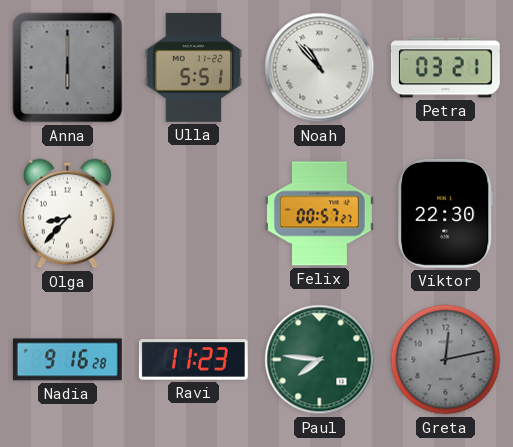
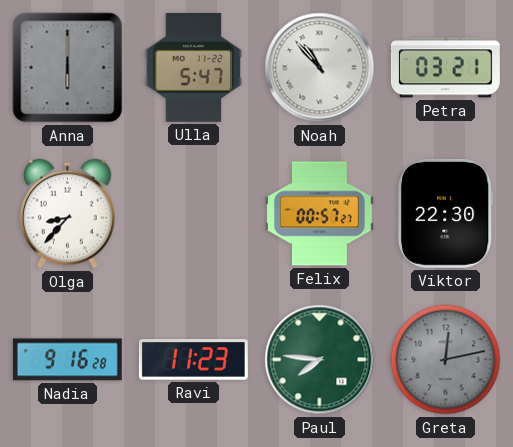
Ulla: 5:51 -> 5:47 (194, 67)
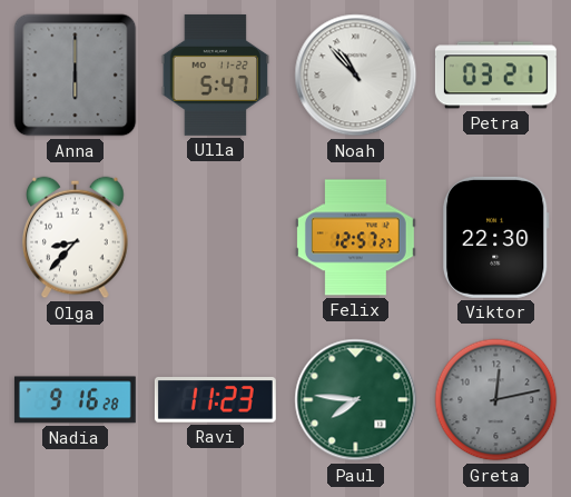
Felix: 00:57 -> 12:57 (355, 238)
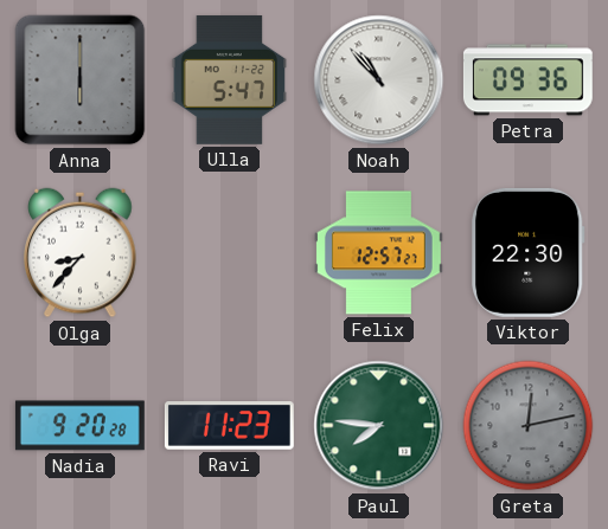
Petra: 03:21 -> 09:36 (527, 80)
Nadia: 9:16 -> 9:20 (79, 426)
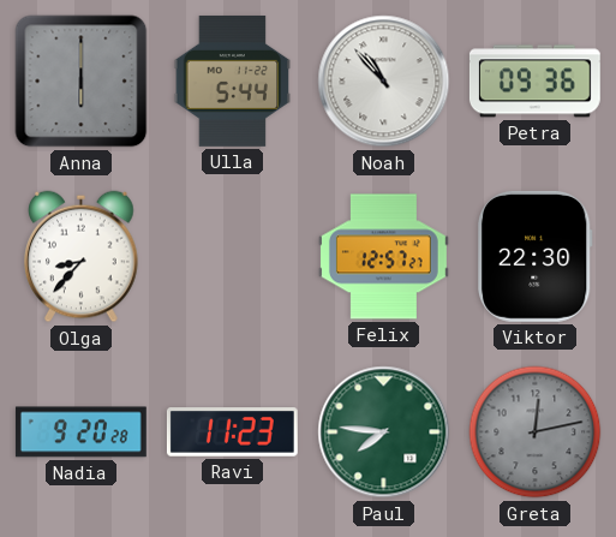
Ulla: 5:47 -> 5:44 (233, 80)
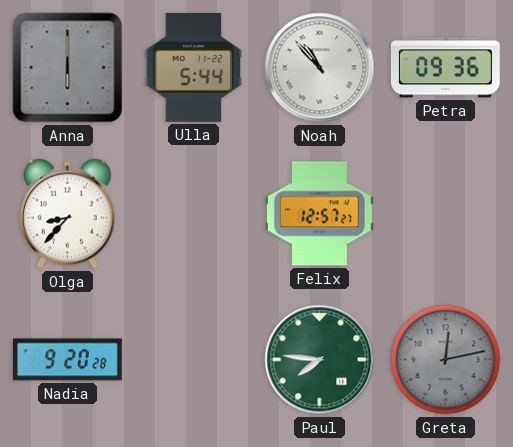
Viktor: 22:30 -> none (534, 256)
Ravi: 11:23 -> none (232, 432)
